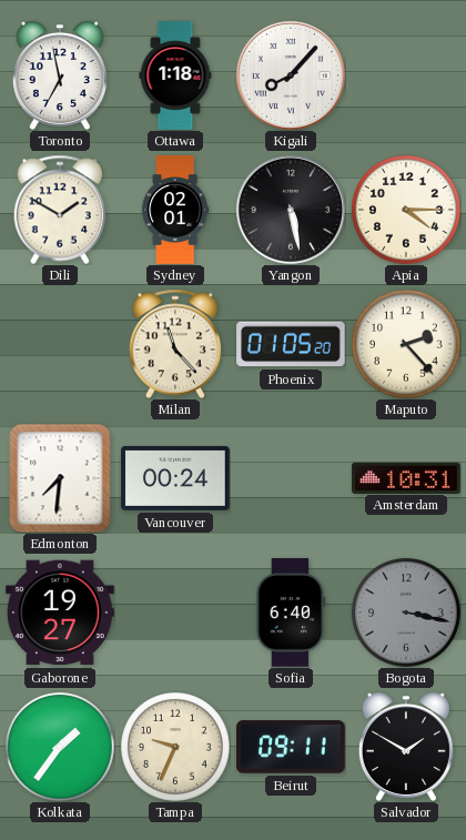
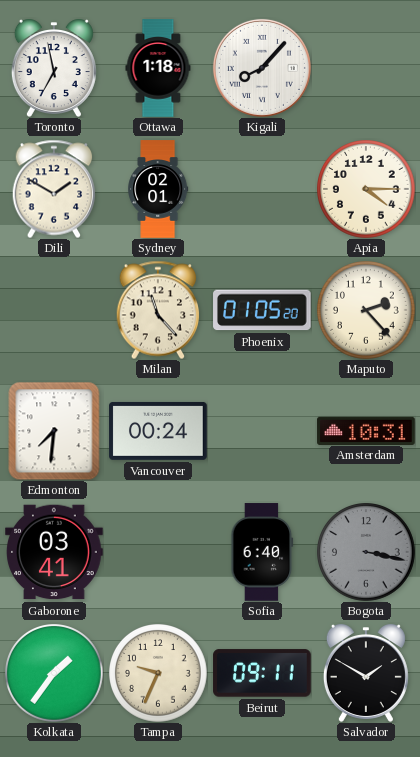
Yangon: 5:28 -> none (291, 210)
Gaborone: 19:27 -> 03:41 (54, 552)
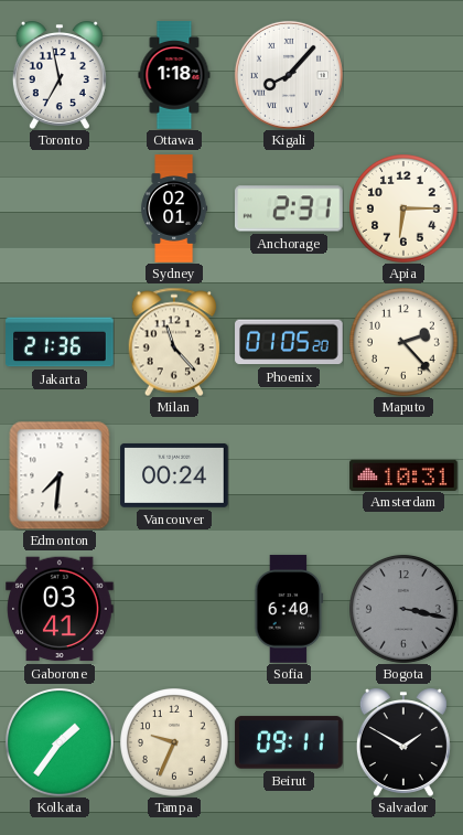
Dili: 1:50 -> none (54, 189)
Anchorage: none -> 2:31 (290, 208)
Apia: 4:15 -> 6:15 (405, 210)
Jakarta: none -> 21:36 (60, 342)
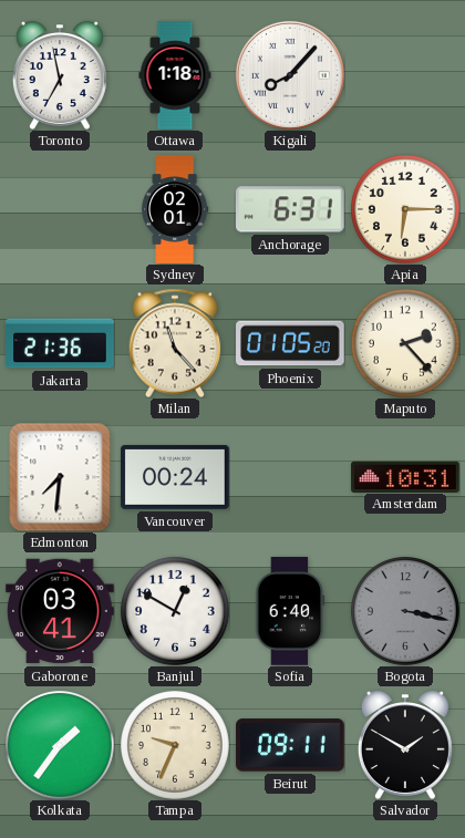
Anchorage: 2:31 -> 6:31 (291, 209)
Banjul: none -> 12:50 (176, 612)
